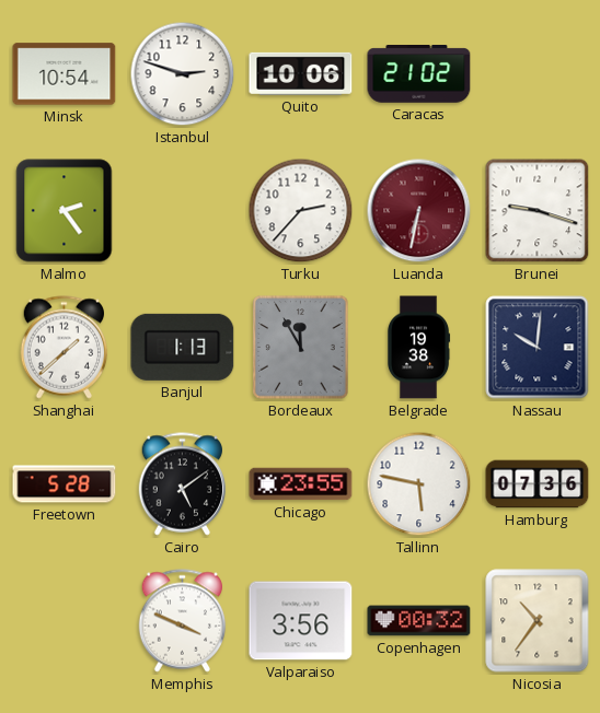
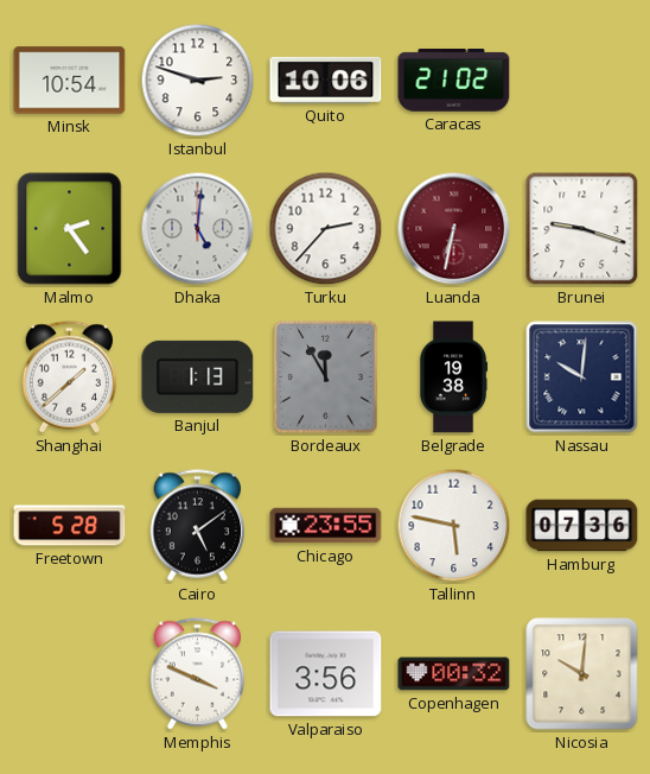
Dhaka: none -> 5:01 (198, 229)
Nicosia: 10:36 -> 10:01 (582, 674)
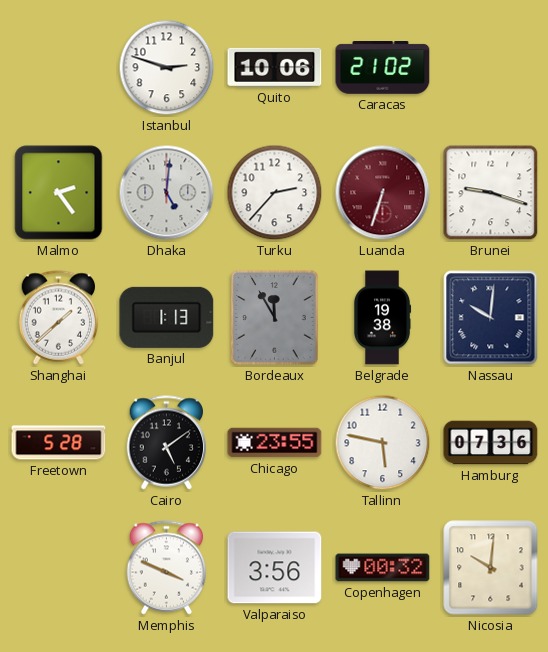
Minsk: 10:54 -> none (70, 81)
Luanda: 6:32 -> 6:33 (383, 193)
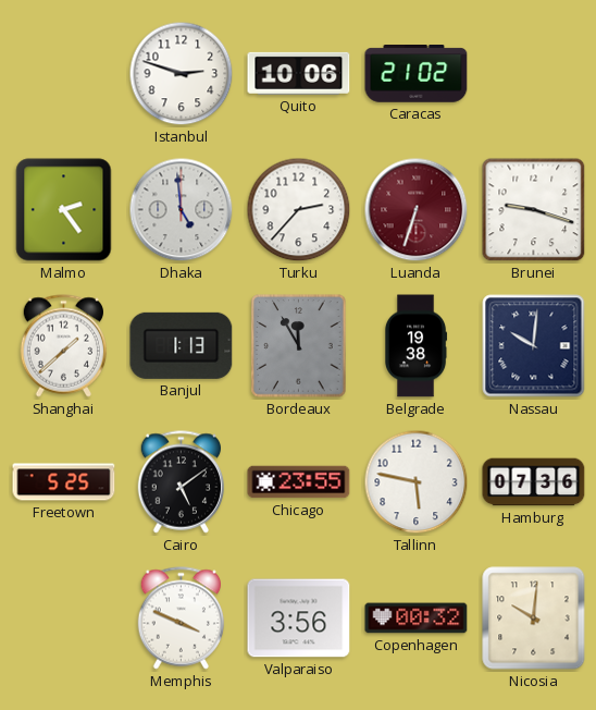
Dhaka: 5:01 -> 4:59 (182, 210)
Freetown: 5:28 -> 5:25 (64, 482)
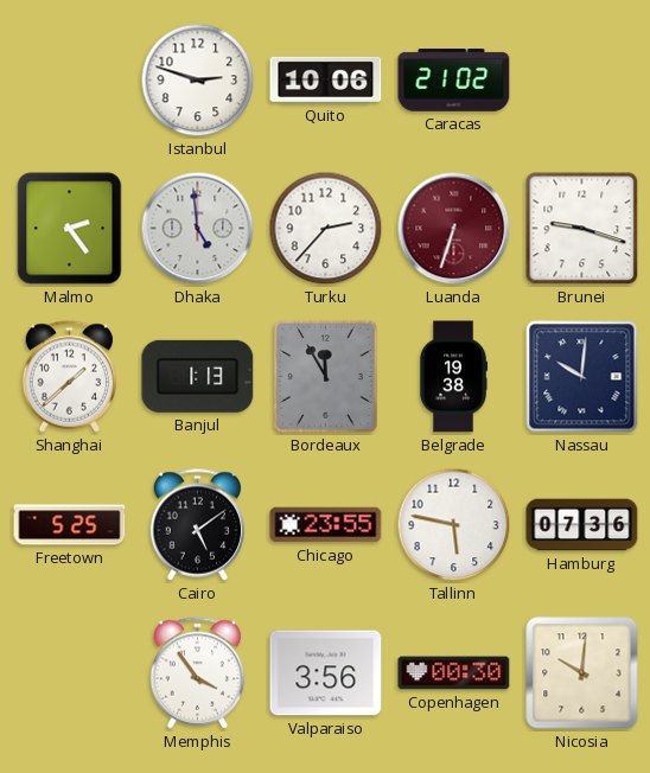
Memphis: 3:49 -> 3:54 (198, 673)
Copenhagen: 00:32 -> 00:30 (454, 673)
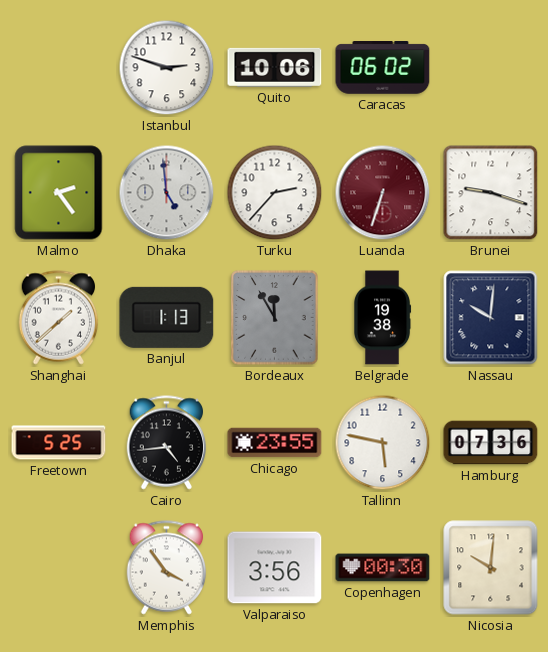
Caracas: 21:02 -> 06:02 (383, 68)
Cairo: 5:09 -> 4:44 (167, 443)
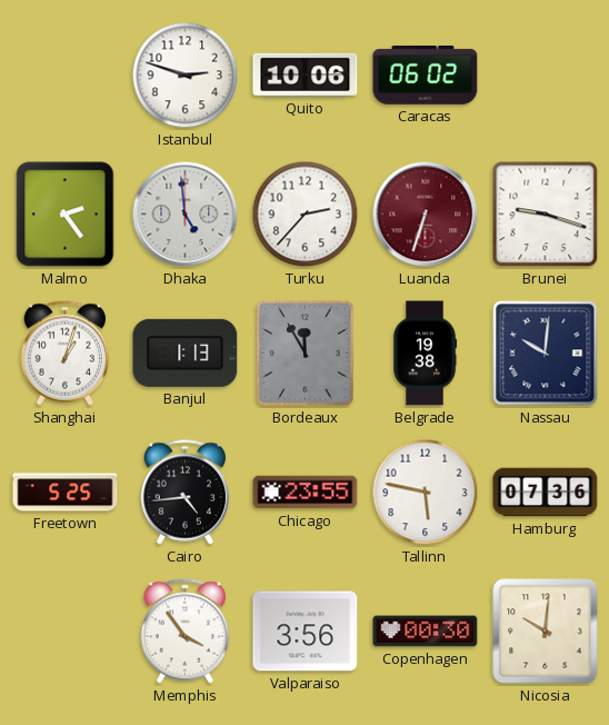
Shanghai: 1:38 -> 1:03 (66, 354)
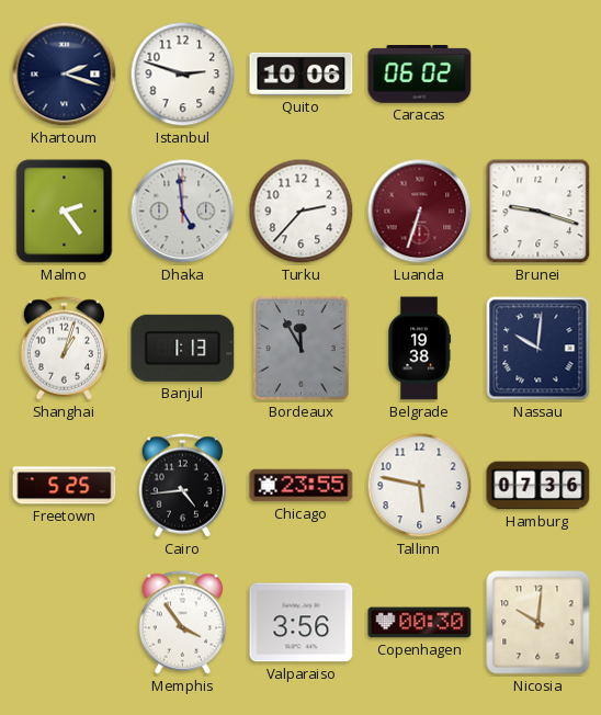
Khartoum: none -> 2:18 (65, 75)
